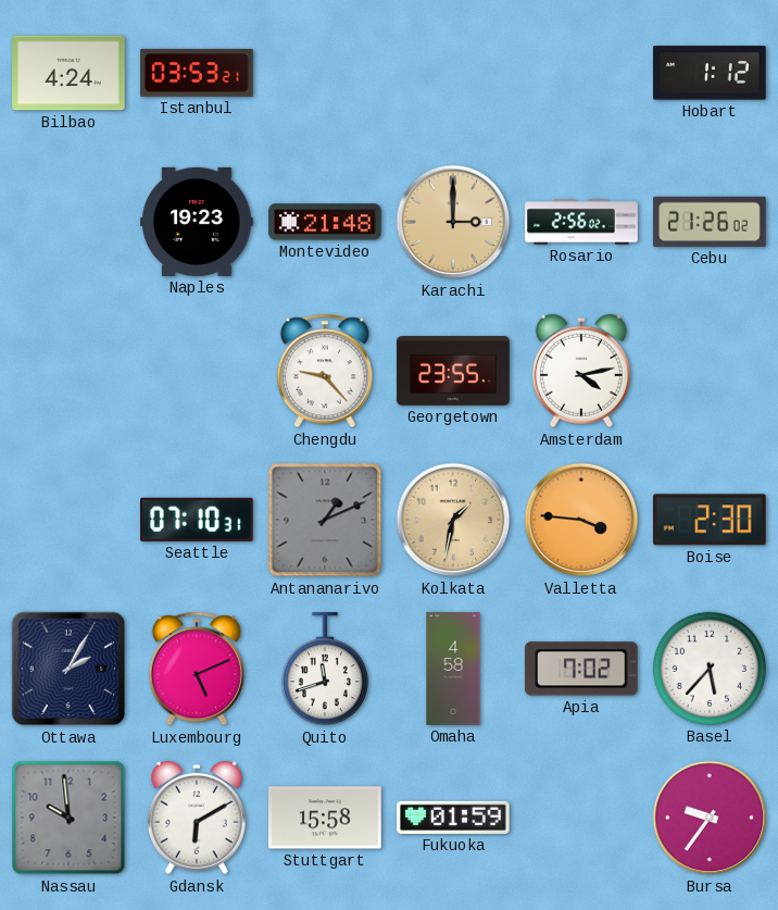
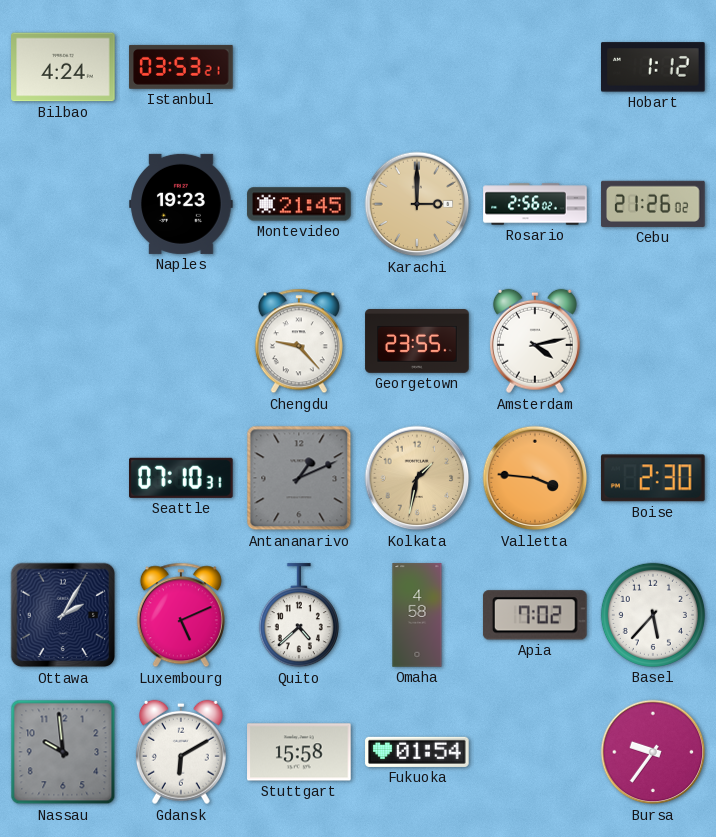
Montevideo: 21:48 -> 21:45 (299, 204)
Quito: 11:42 -> 4:38 (299, 616)
Fukuoka: 01:59 -> 01:54 (417, 752)
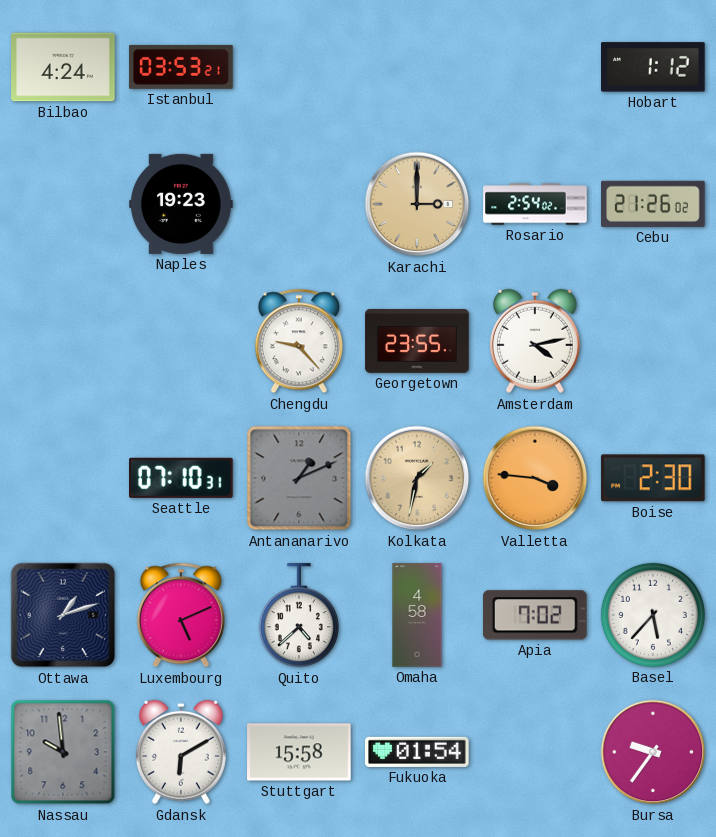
Montevideo: 21:45 -> none (299, 204)
Rosario: 2:56 -> 2:54 (535, 204)
Ottawa: 2:05 -> 1:12 (63, 615)
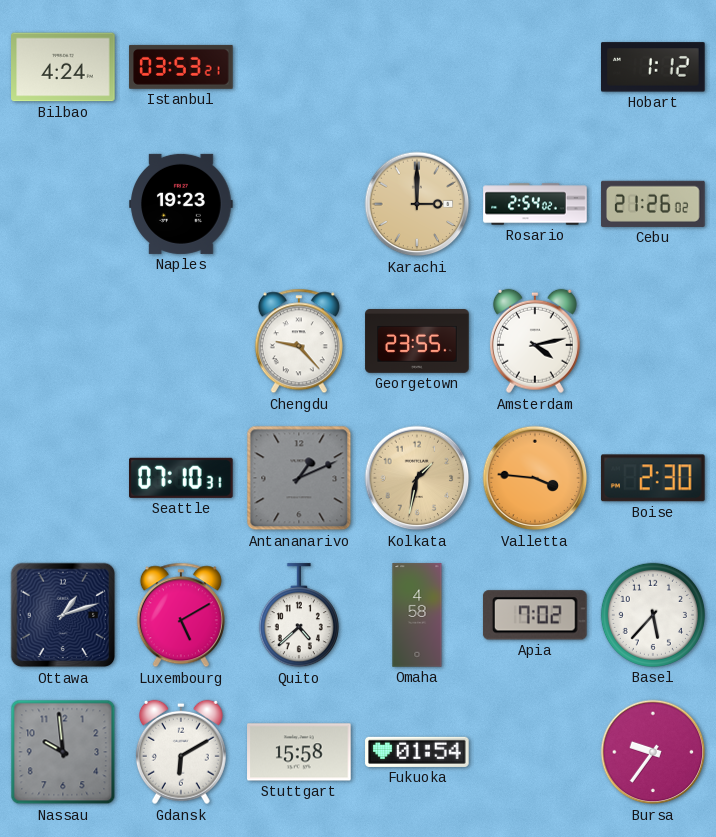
Luxembourg: 5:11 -> 5:10 (181, 615)
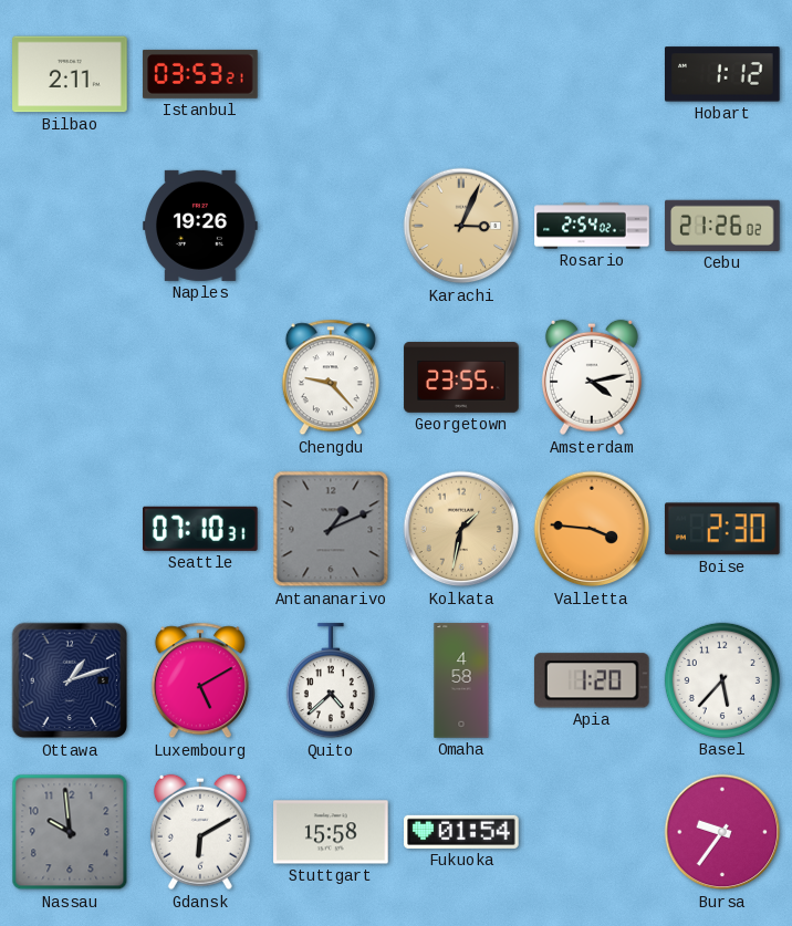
Bilbao: 4:24 -> 2:11 (70, 74)
Naples: 19:23 -> 19:26 (200, 226)
Karachi: 3:00 -> 3:04 (461, 226)
Apia: 7:02 -> 1:20 (592, 680)
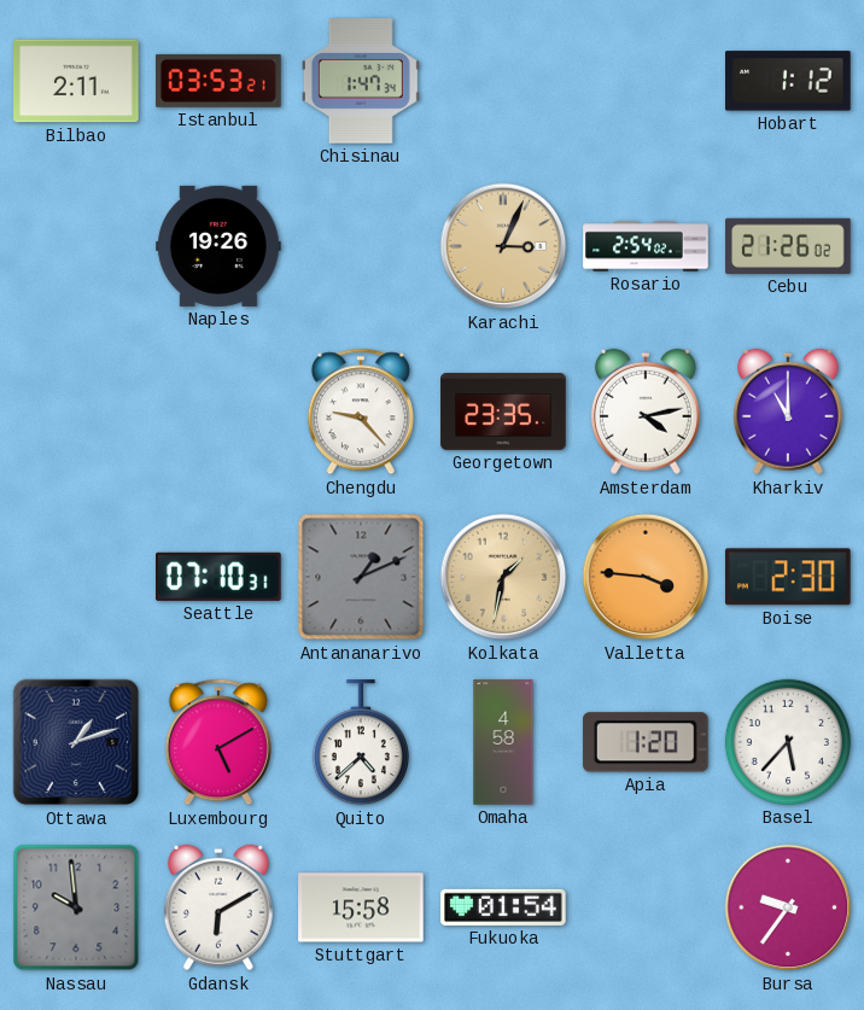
Chisinau: none -> 1:47 (361, 81)
Georgetown: 23:55 -> 23:35 (503, 411)
Kharkiv: none -> 11:00 (788, 411)
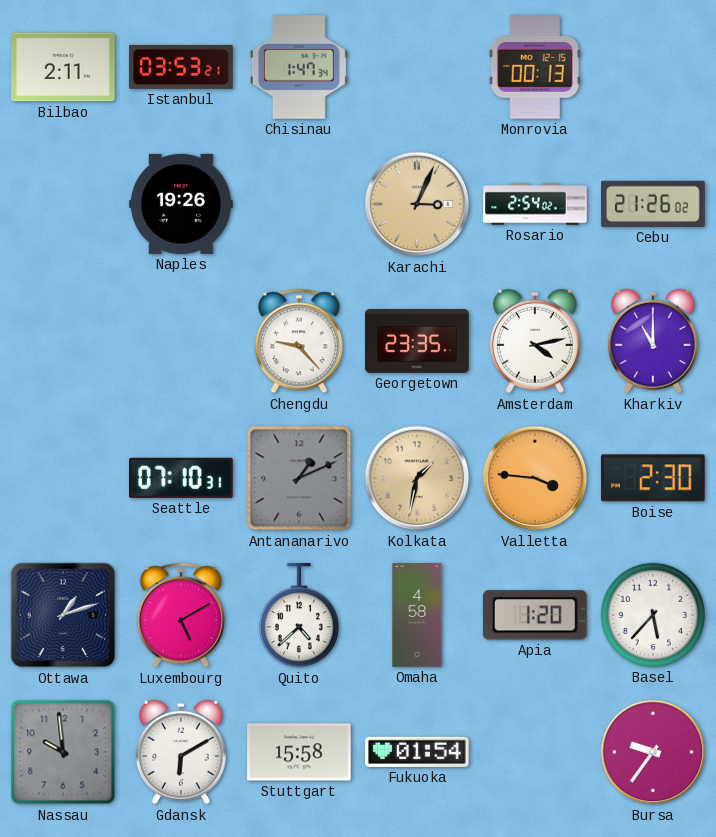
Monrovia: none -> 00:13 (535, 68)
Hobart: 1:12 -> none (789, 81)
